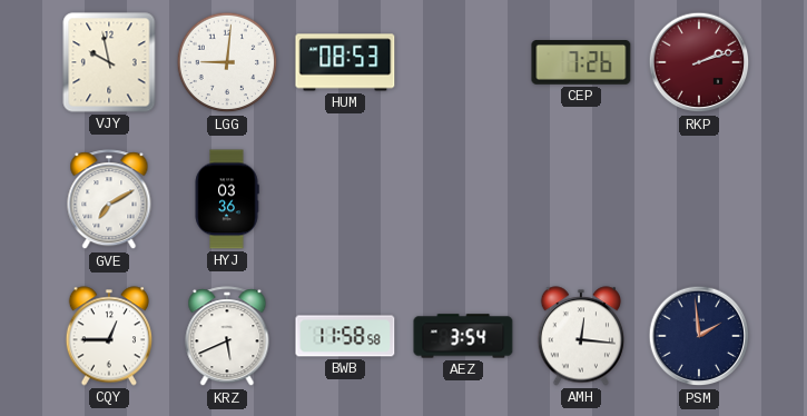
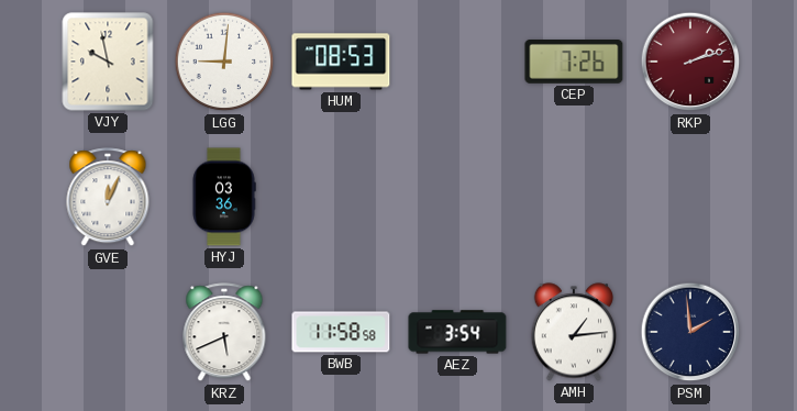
GVE: 7:10 -> 12:04 (108, 198)
CQY: 12:45 -> none (108, 336)
AMH: 12:16 -> 1:14 (573, 332)
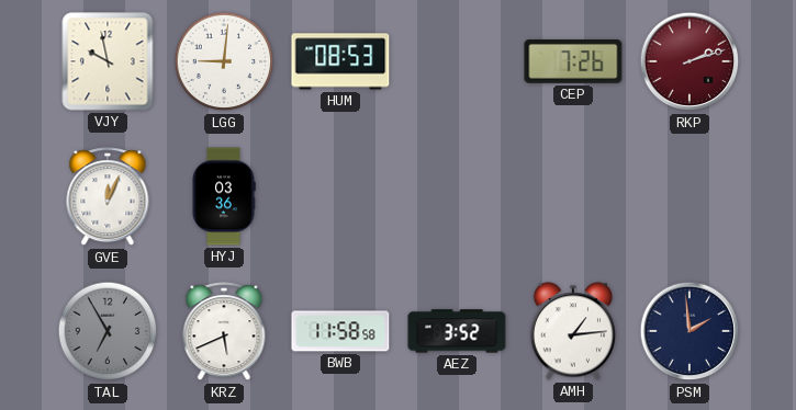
TAL: none -> 6:55 (108, 331)
AEZ: 3:54 -> 3:52 (457, 331)
